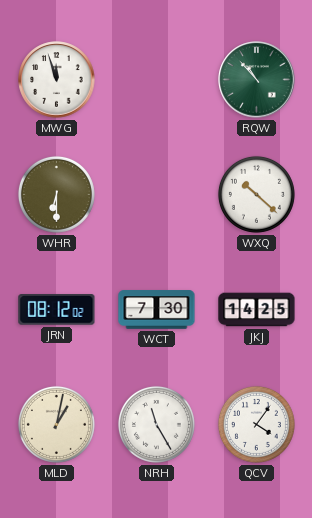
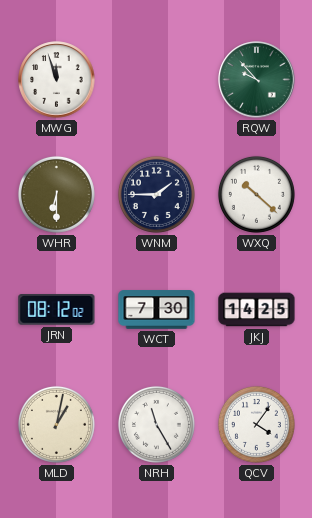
RQW: 10:53 -> 9:53 (257, 80)
WNM: none -> 1:45 (156, 194)
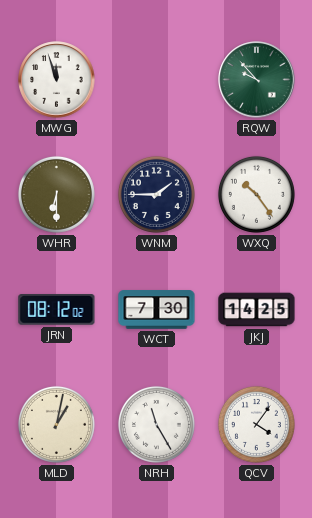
WXQ: 10:22 -> 10:24 (256, 194)
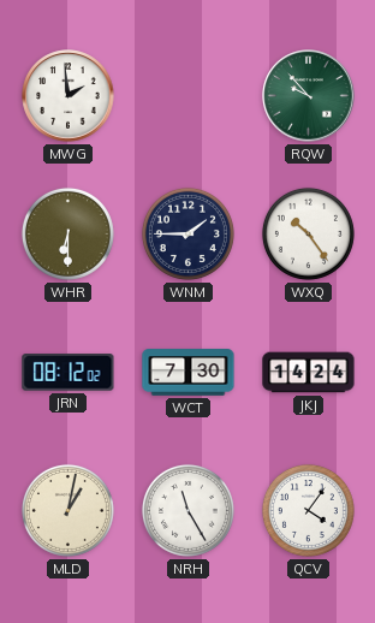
MWG: 11:57 -> 1:59 (69, 96)
JKJ: 14:25 -> 14:24 (309, 373)
